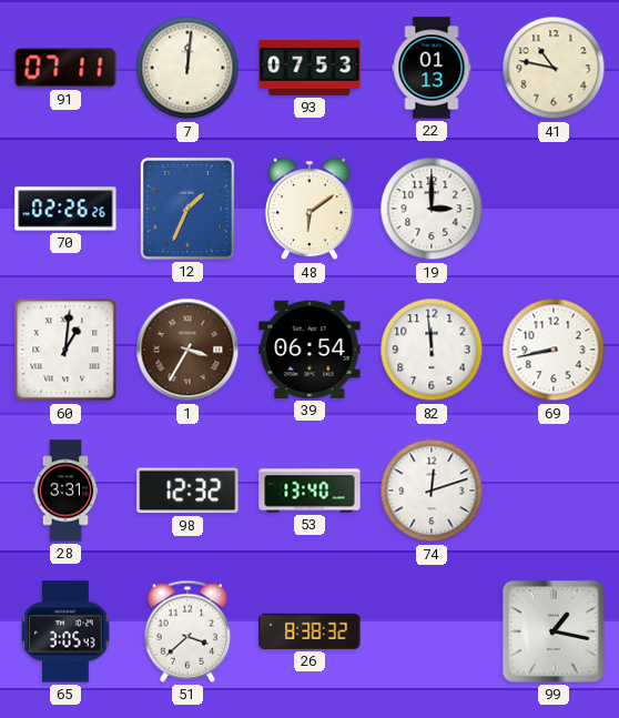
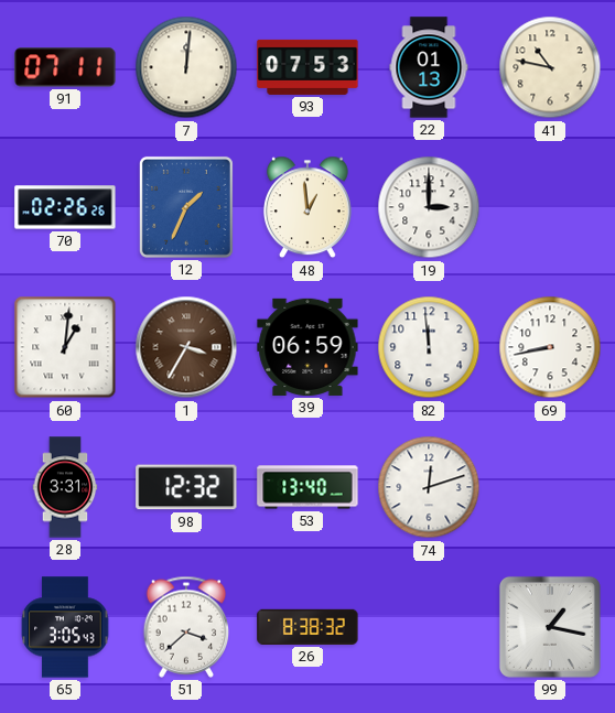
48: 6:09 -> 12:59 (307, 207)
39: 06:54 -> 06:59 (307, 347)
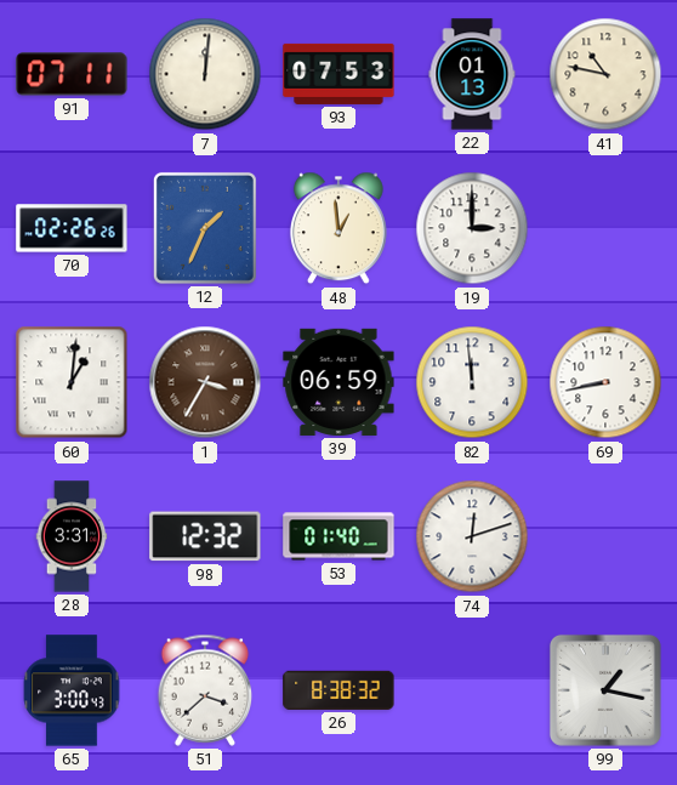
53: 13:40 -> 01:40 (338, 536)
65: 3:05 -> 3:00 (72, 690)
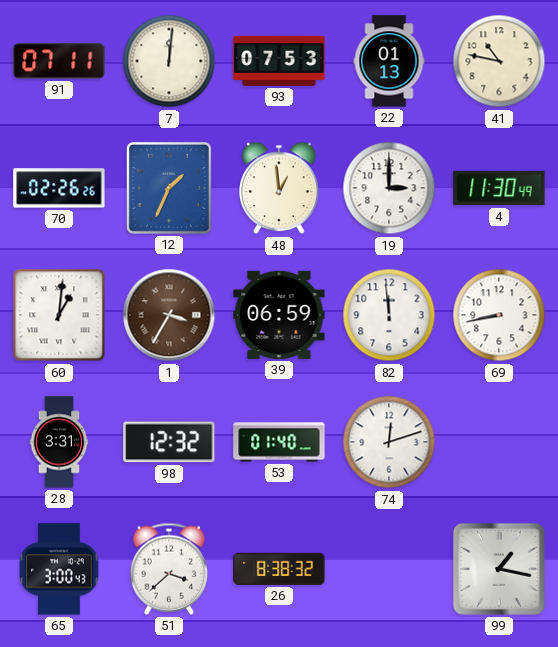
4: none -> 11:30 (499, 188)
